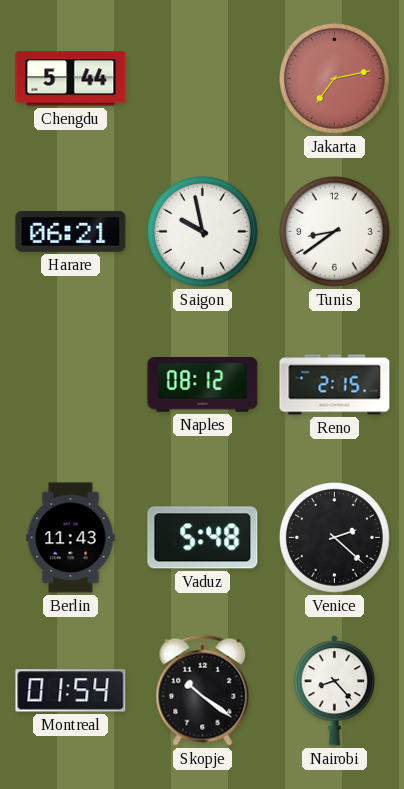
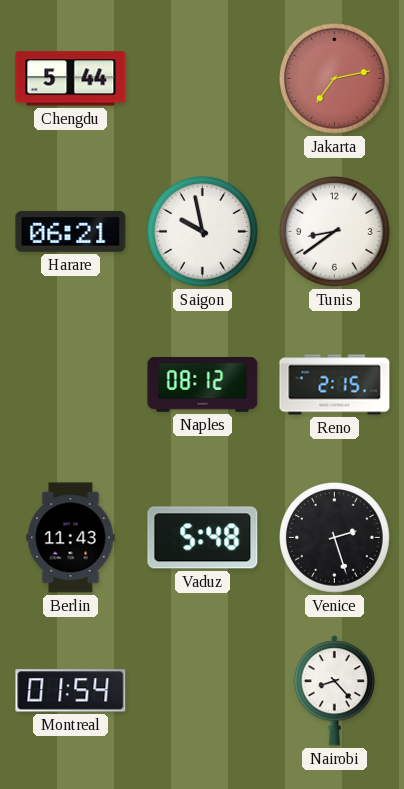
Venice: 2:22 -> 2:27 (335, 538)
Skopje: 10:21 -> none (203, 690)
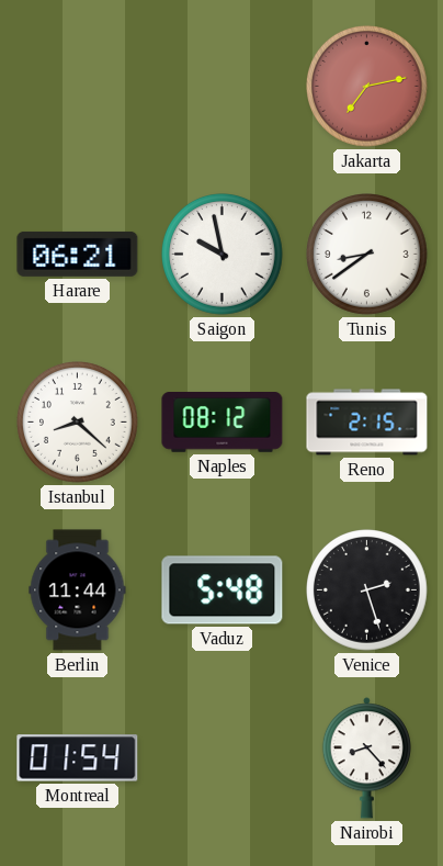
Chengdu: 5:44 -> none (71, 79)
Istanbul: none -> 8:22 (78, 423)
Berlin: 11:43 -> 11:44 (78, 591)
